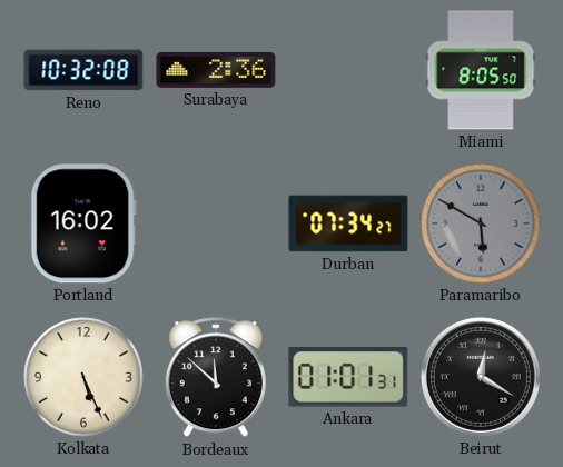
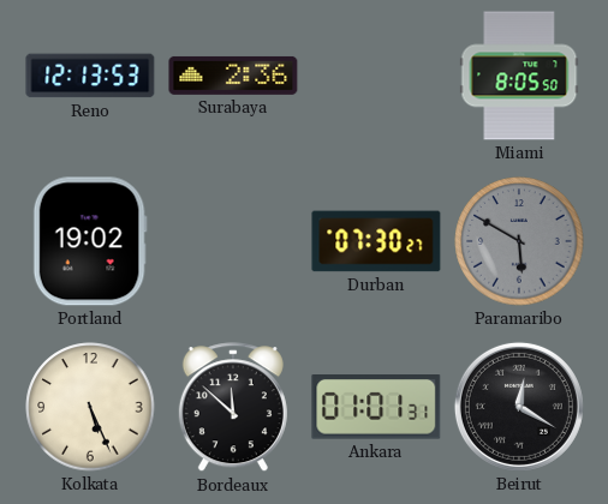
Reno: 10:32 -> 12:13 (90, 76)
Portland: 16:02 -> 19:02 (90, 241)
Durban: 07:34 -> 07:30 (376, 241)
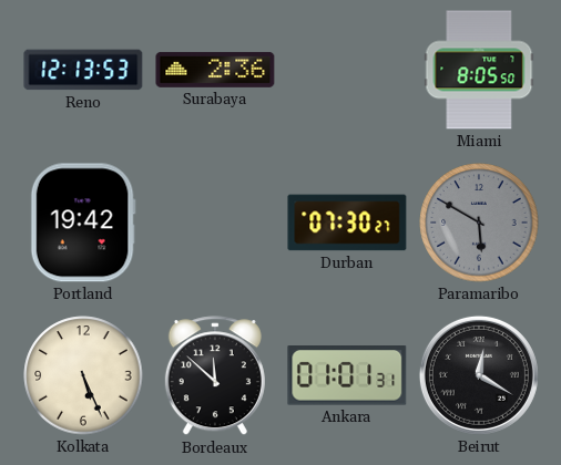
Portland: 19:02 -> 19:42 (83, 223)
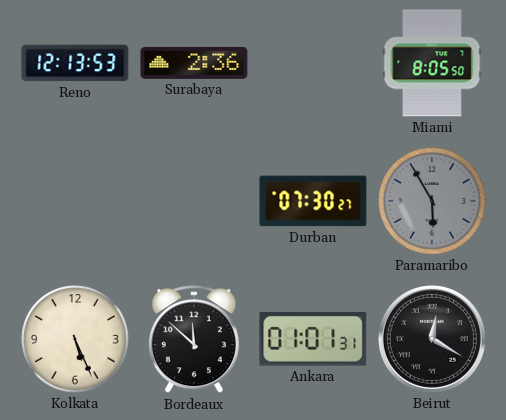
Portland: 19:42 -> none (83, 223)
Paramaribo: 5:50 -> 5:55 (432, 201)
